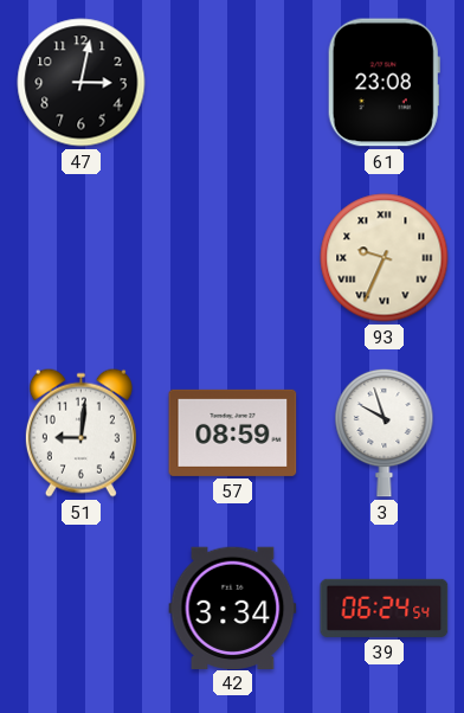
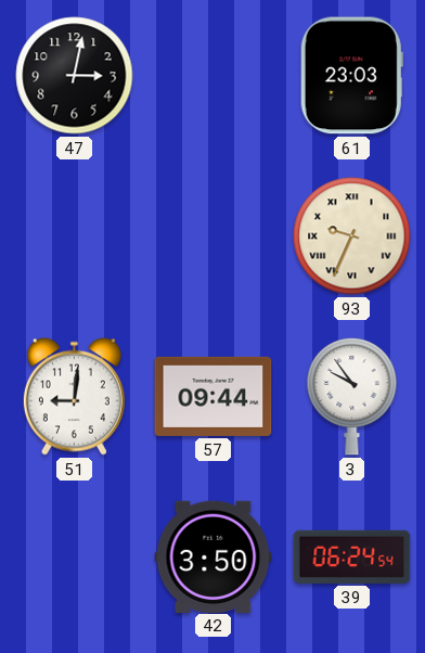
61: 23:08 -> 23:03 (351, 76)
57: 08:59 -> 09:44 (214, 396)
3: 9:57 -> 9:54 (352, 396)
42: 3:34 -> 3:50 (214, 556)
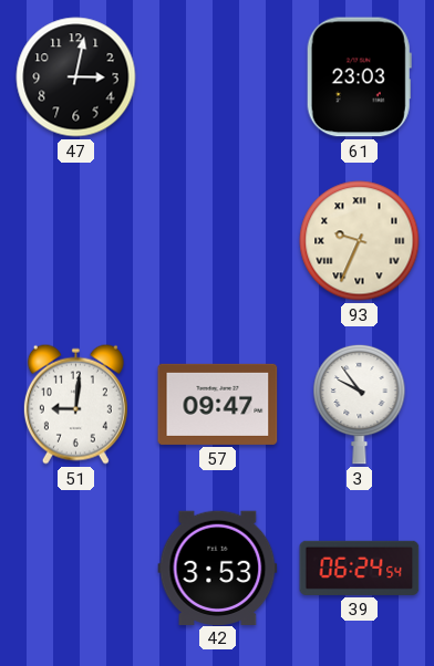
57: 09:44 -> 09:47 (218, 404)
42: 3:50 -> 3:53 (218, 568)
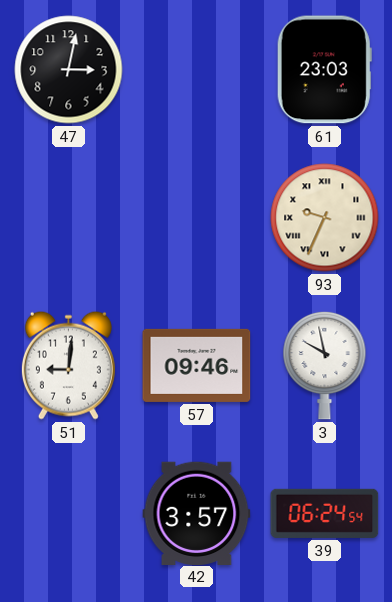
57: 09:47 -> 09:46 (197, 365)
3: 9:54 -> 9:58 (325, 365)
42: 3:53 -> 3:57 (197, 513)
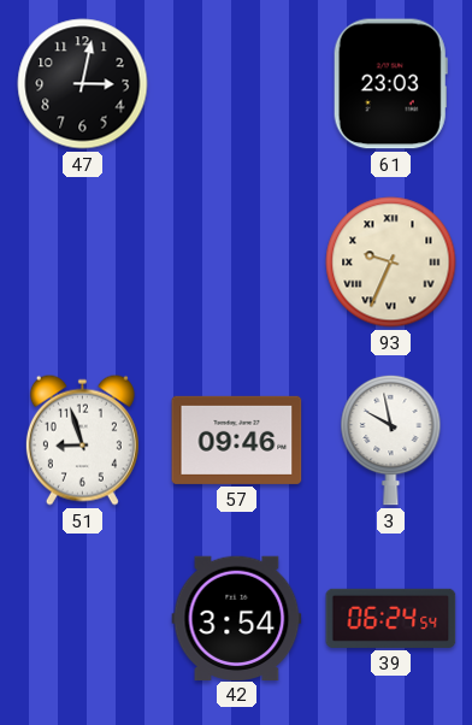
51: 9:01 -> 8:57 (82, 440)
42: 3:57 -> 3:54 (237, 618)
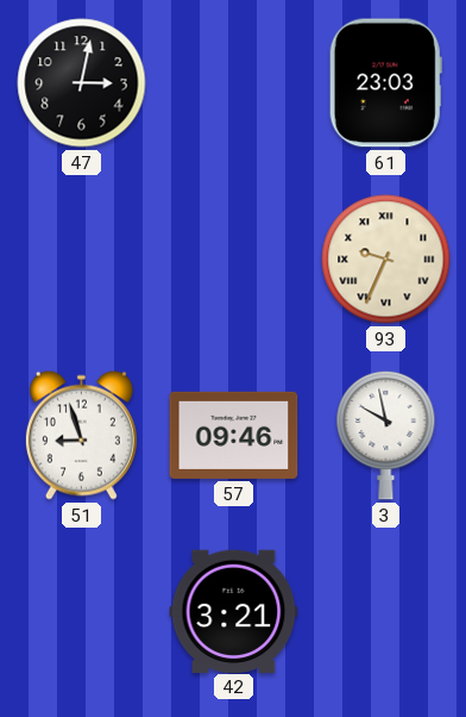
42: 3:54 -> 3:21 (234, 611)
39: 06:24 -> none (391, 618)
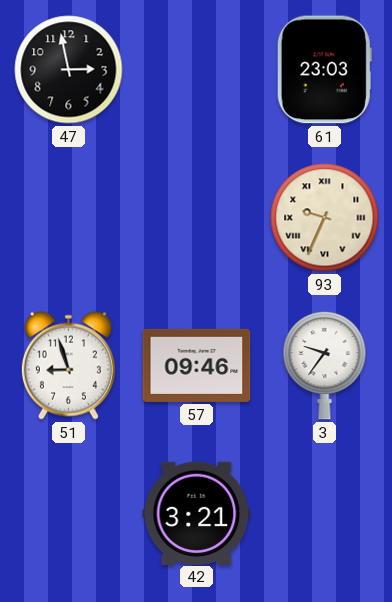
47: 3:02 -> 2:58 (69, 70)
3: 9:58 -> 9:36 (325, 365)
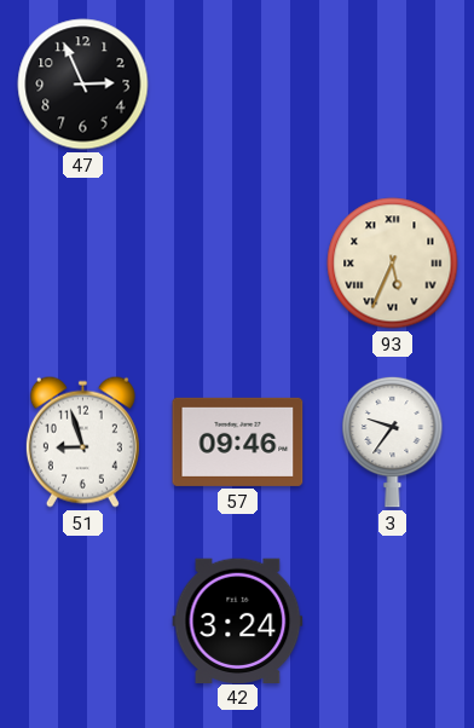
47: 2:58 -> 2:56 (83, 85)
61: 23:03 -> none (324, 70)
93: 9:34 -> 5:34 (393, 264)
42: 3:21 -> 3:24 (238, 620)
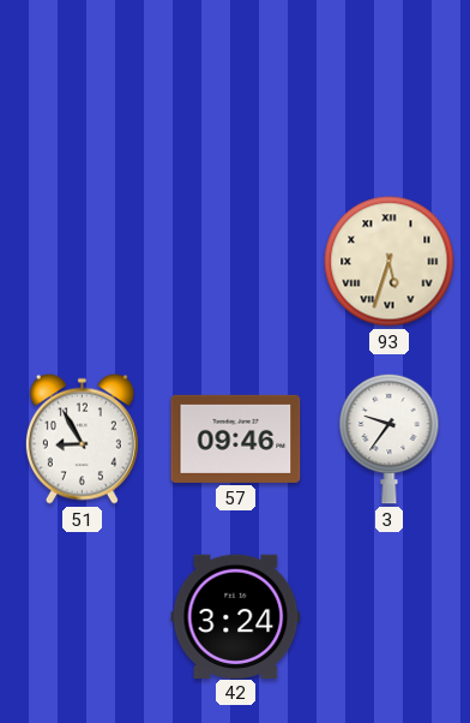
47: 2:56 -> none (83, 85)
93: 5:34 -> 5:33 (390, 262)
51: 8:57 -> 8:55 (82, 438)
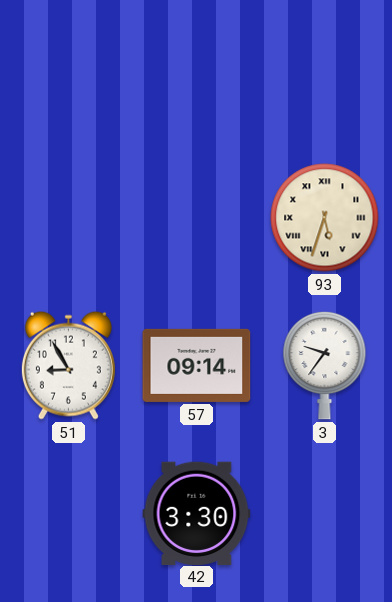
57: 09:46 -> 09:14 (197, 365)
42: 3:24 -> 3:30 (197, 513)
